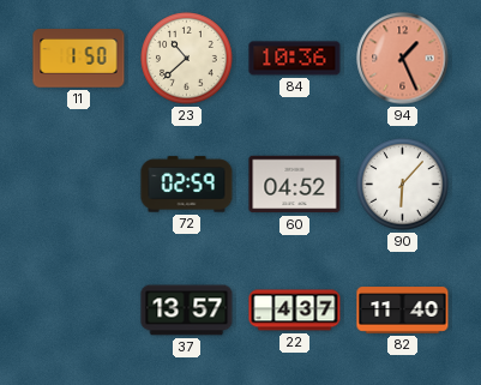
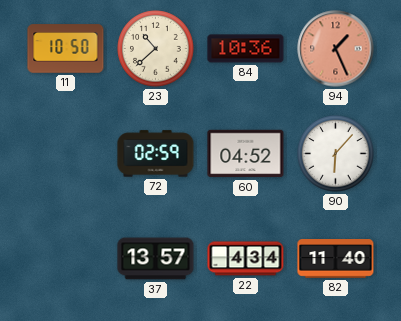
11: 1:50 -> 10:50 (66, 49)
22: 4:37 -> 4:34 (246, 259)
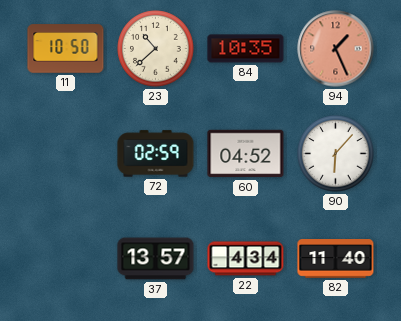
84: 10:36 -> 10:35 (246, 49)
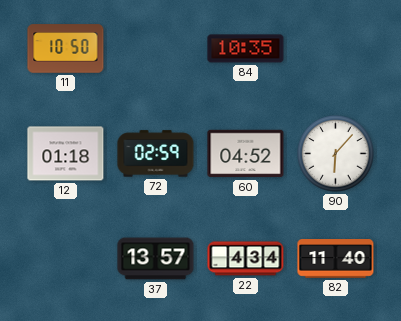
23: 10:38 -> none (156, 49)
94: 1:26 -> none (336, 49)
12: none -> 01:18 (66, 154)
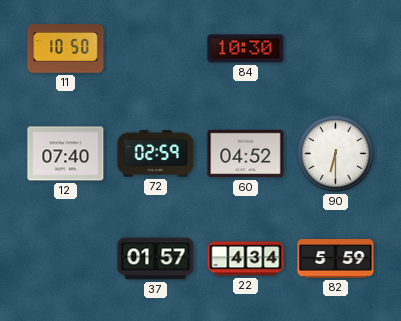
84: 10:35 -> 10:30 (246, 49)
12: 01:18 -> 07:40 (66, 154)
90: 6:07 -> 6:30 (336, 154)
37: 13:57 -> 01:57 (156, 259)
82: 11:40 -> 5:59 (336, 259)
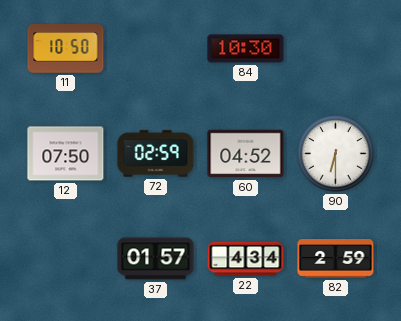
12: 07:40 -> 07:50 (66, 154)
82: 5:59 -> 2:59 (336, 259)
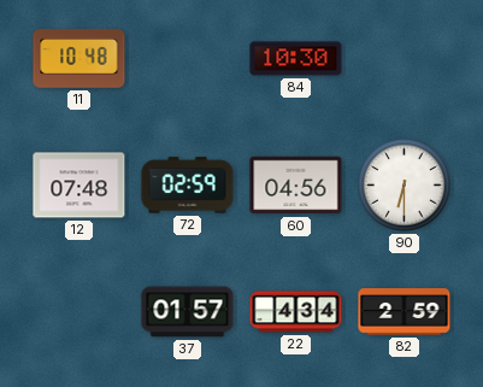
11: 10:50 -> 10:48 (79, 59)
12: 07:50 -> 07:48 (79, 186)
60: 04:52 -> 04:56 (296, 186)
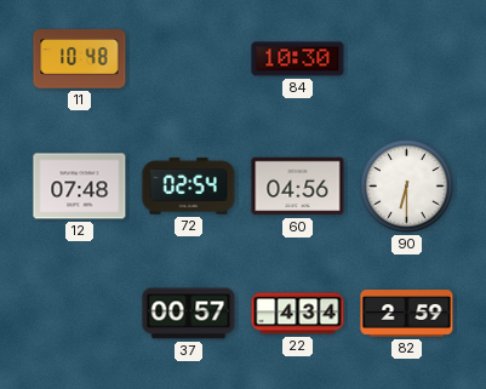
72: 02:59 -> 02:54 (189, 187)
37: 01:57 -> 00:57 (189, 314)
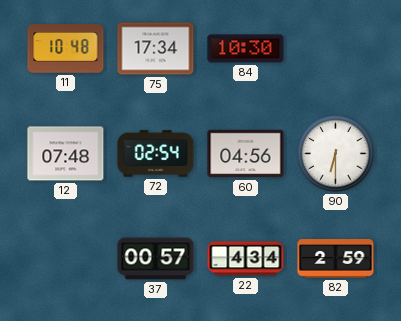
75: none -> 17:34 (156, 49)
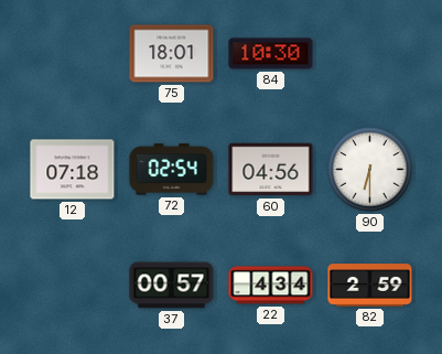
11: 10:48 -> none (66, 49)
75: 17:34 -> 18:01 (172, 54)
12: 07:48 -> 07:18 (73, 170)
